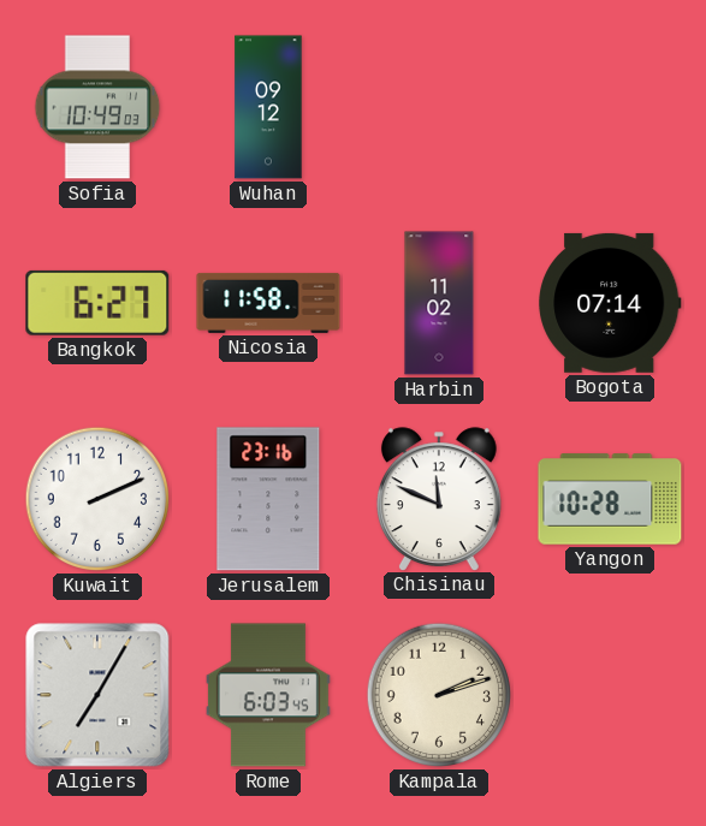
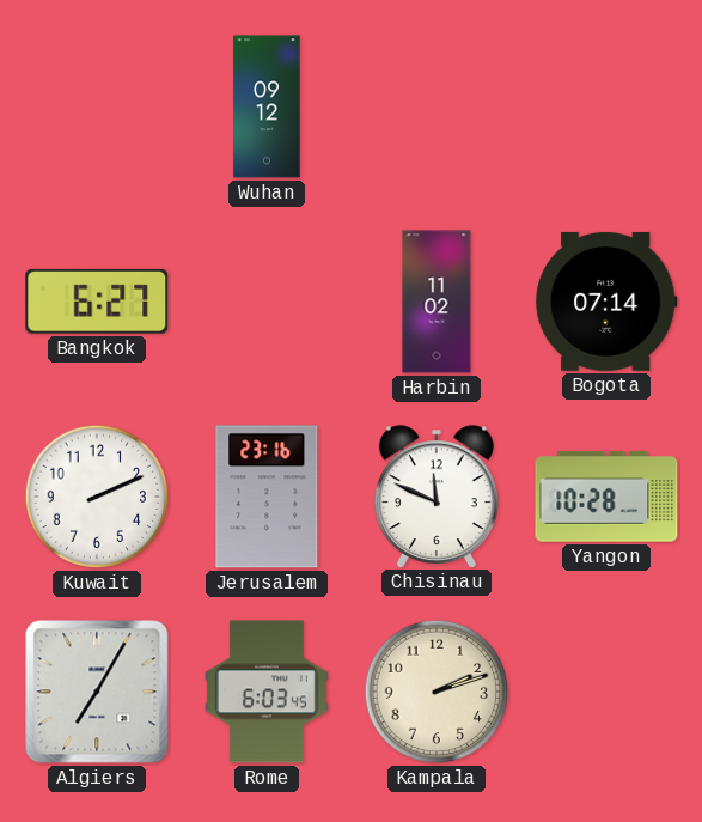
Sofia: 10:49 -> none (97, 107)
Nicosia: 11:58 -> none (268, 303)
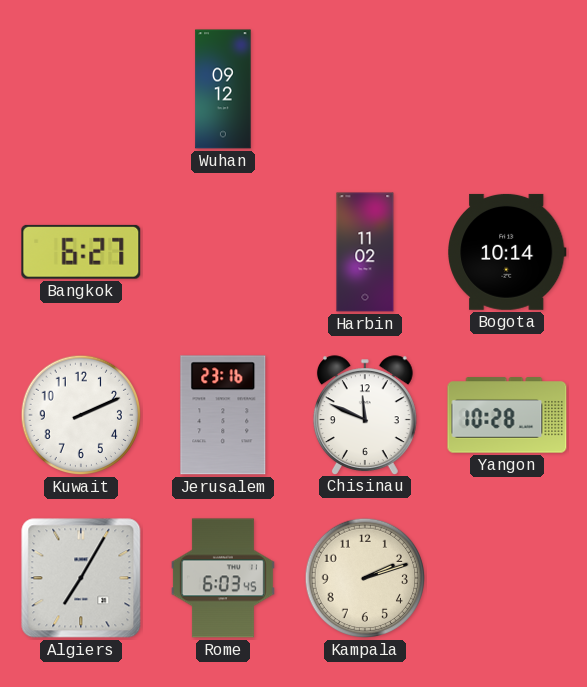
Bogota: 07:14 -> 10:14 (507, 252)
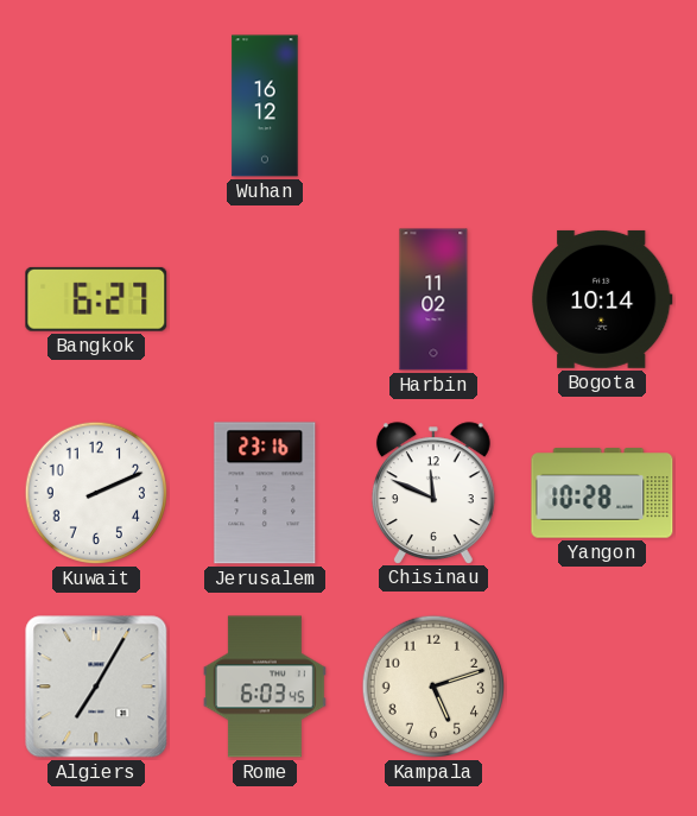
Wuhan: 09:12 -> 16:12 (265, 106)
Kampala: 2:12 -> 5:12 (433, 687)
